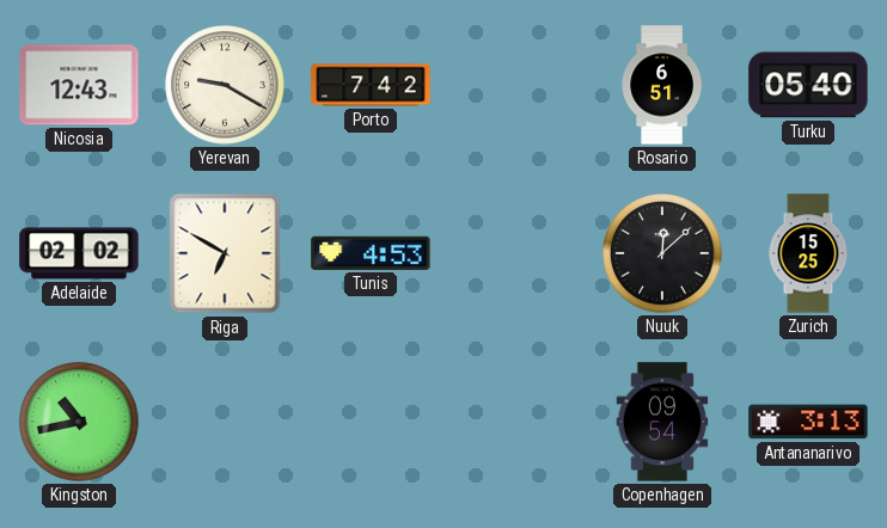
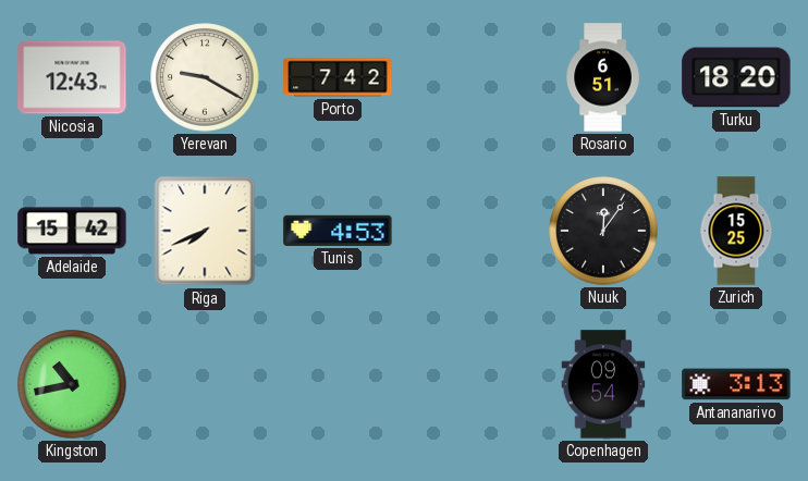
Turku: 05:40 -> 18:20 (736, 77)
Adelaide: 02:02 -> 15:42 (72, 231)
Riga: 6:50 -> 7:41 (205, 231)
Nuuk: 12:08 -> 12:06 (603, 231)
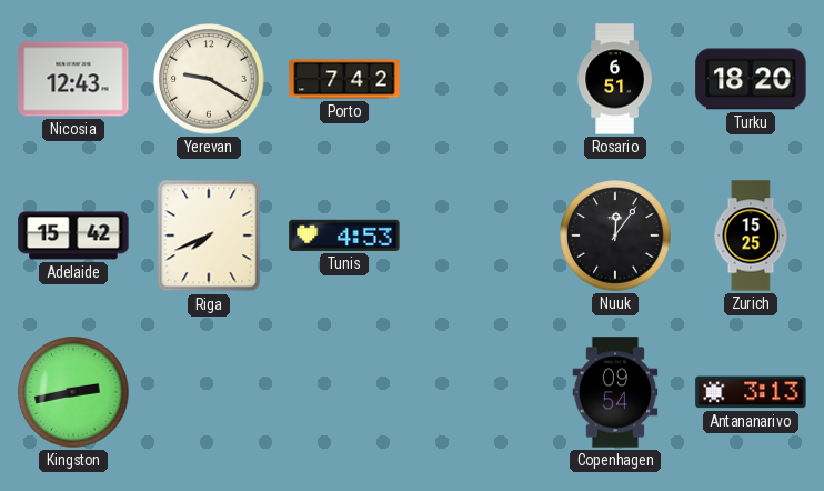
Kingston: 10:43 -> 2:43 (73, 392)
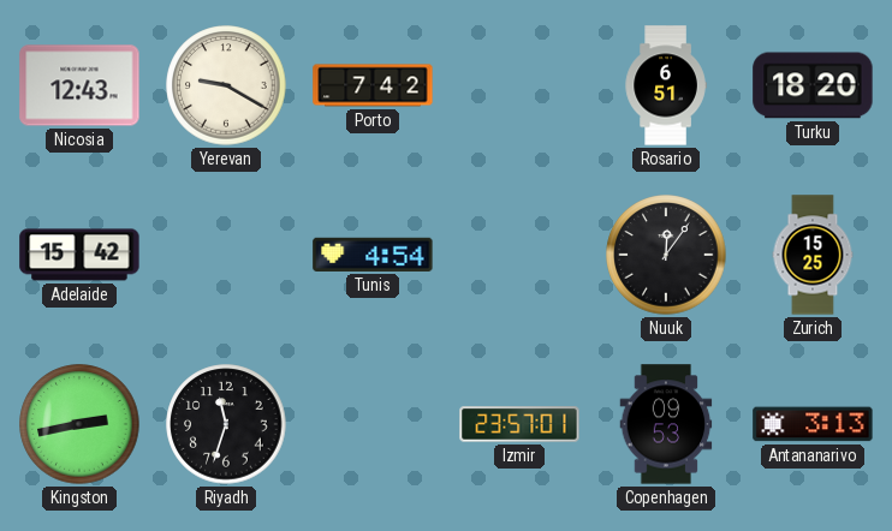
Riga: 7:41 -> none (209, 236)
Tunis: 4:53 -> 4:54 (373, 255)
Riyadh: none -> 11:33 (226, 424)
Izmir: none -> 23:57 (519, 424)
Copenhagen: 09:54 -> 09:53 (666, 424)
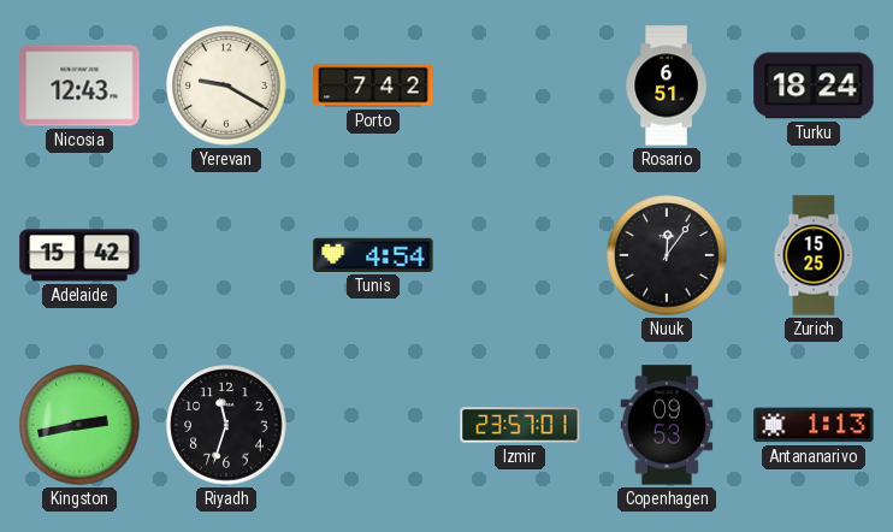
Turku: 18:20 -> 18:24 (814, 85)
Antananarivo: 3:13 -> 1:13 (814, 425)
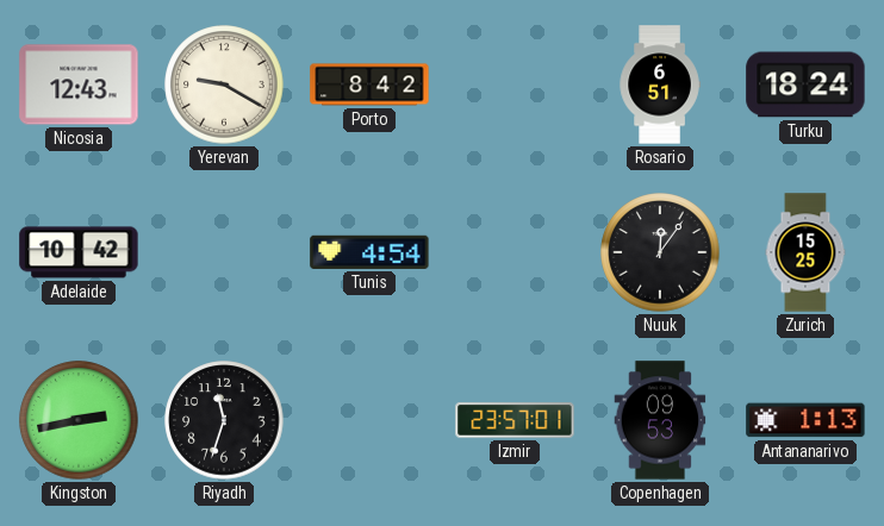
Porto: 7:42 -> 8:42 (369, 84)
Adelaide: 15:42 -> 10:42 (79, 252)
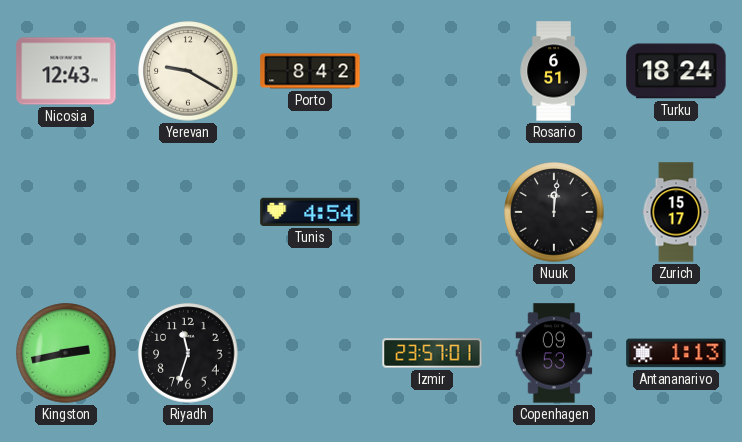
Adelaide: 10:42 -> none (79, 252)
Nuuk: 12:06 -> 12:01 (554, 212)
Zurich: 15:25 -> 15:17 (676, 212)
